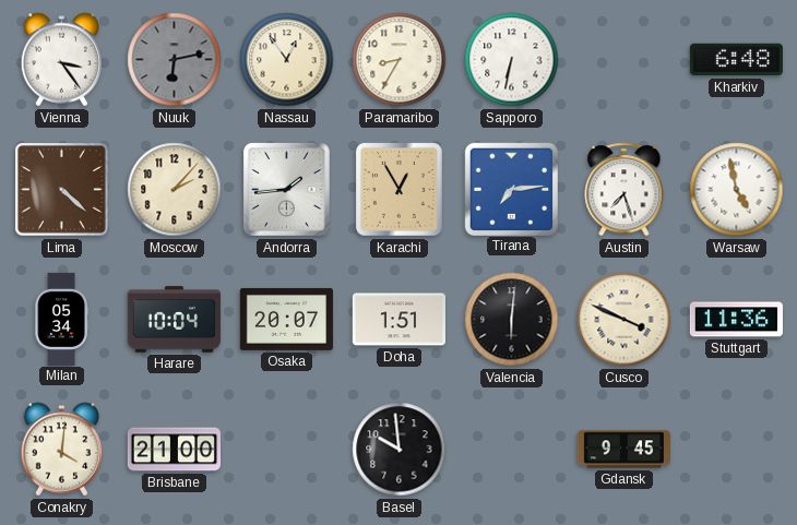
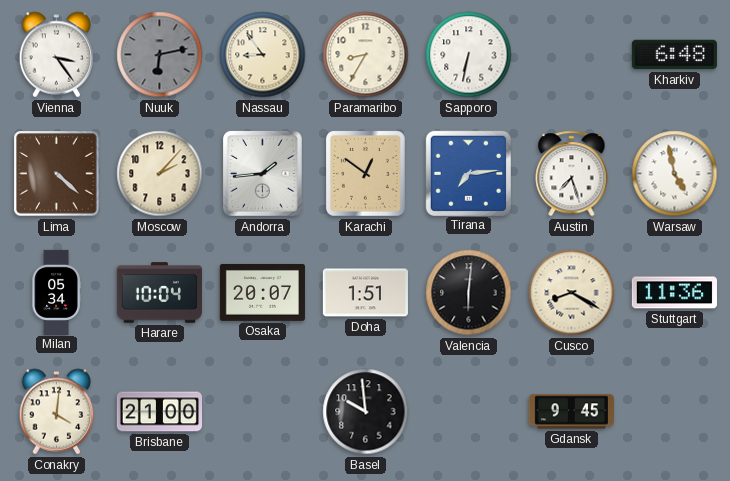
Nassau: 12:54 -> 8:54 (263, 55)
Karachi: 12:55 -> 12:51 (365, 173)
Cusco: 3:49 -> 8:20 (572, 293)
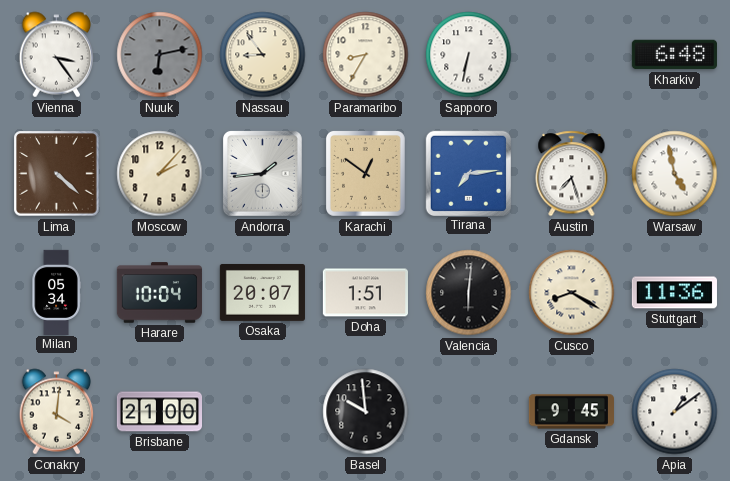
Apia: none -> 1:09 (675, 412)
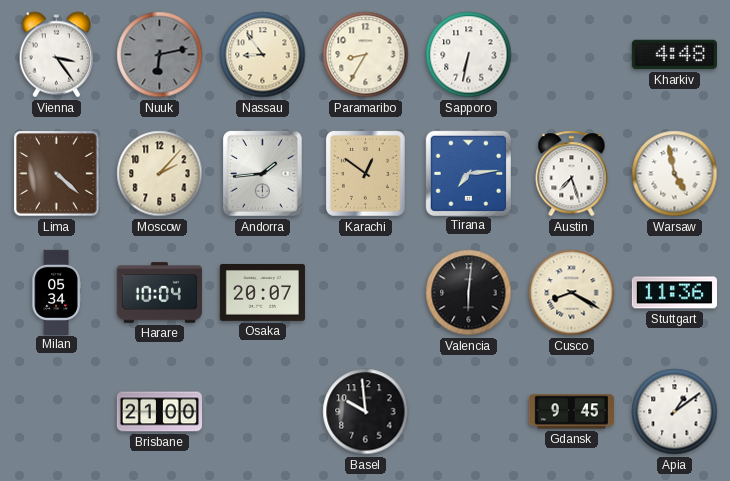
Kharkiv: 6:48 -> 4:48 (674, 55)
Doha: 1:51 -> none (365, 293)
Conakry: 4:01 -> none (57, 412)
